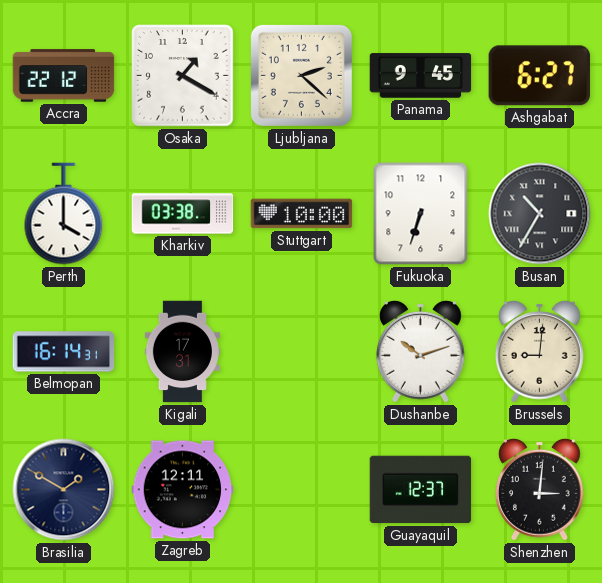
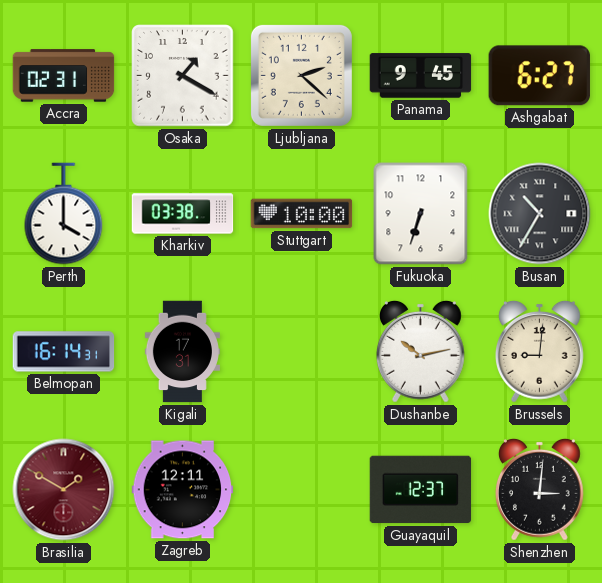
Accra: 22:12 -> 02:31 (64, 76)
Dushanbe: 10:12 -> 10:13 (420, 351)
Brasilia dial: navy -> burgundy (64, 490)
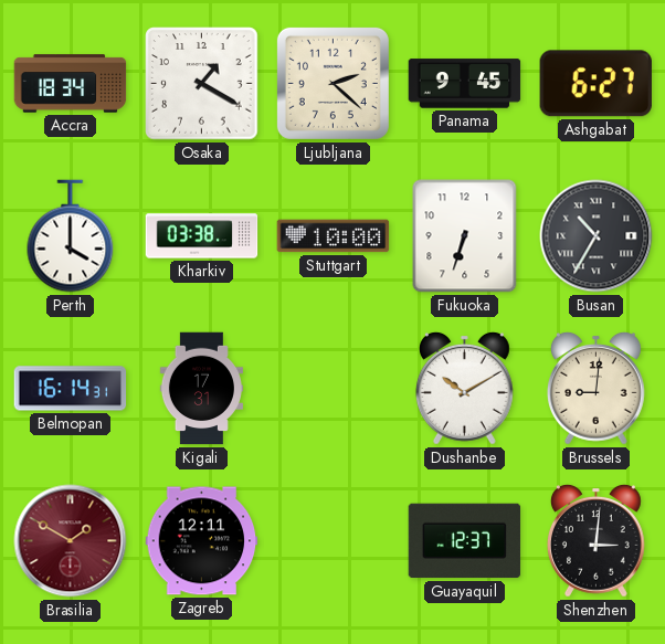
Accra: 02:31 -> 18:34 (71, 84)
Dushanbe: 10:13 -> 10:10 (464, 388)
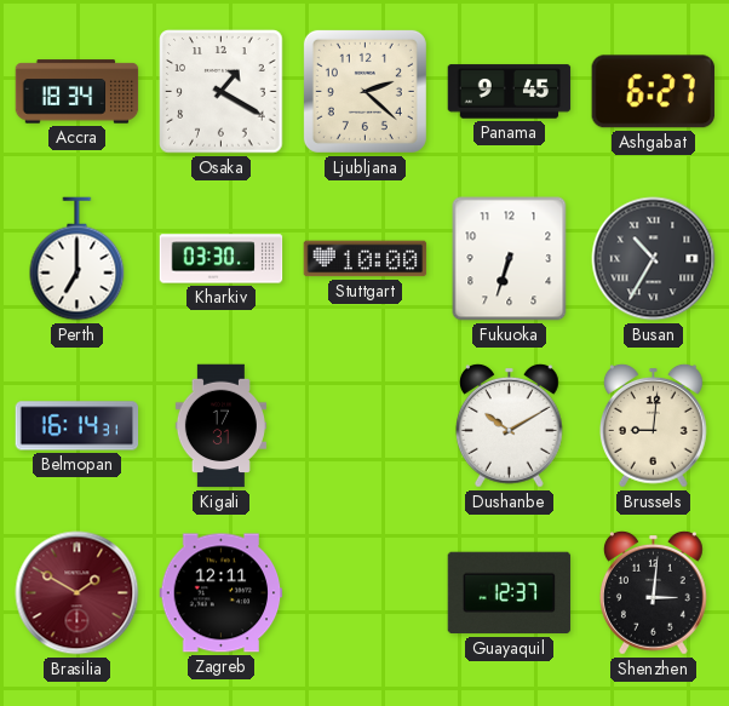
Perth: 4:00 -> 7:00 (78, 259)
Kharkiv: 03:38 -> 03:30 (222, 259)
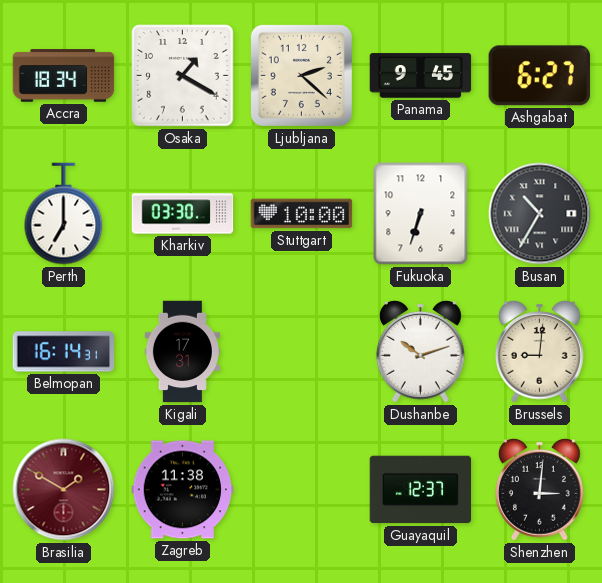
Dushanbe: 10:10 -> 10:12 (420, 351)
Zagreb: 12:11 -> 11:38 (183, 490)
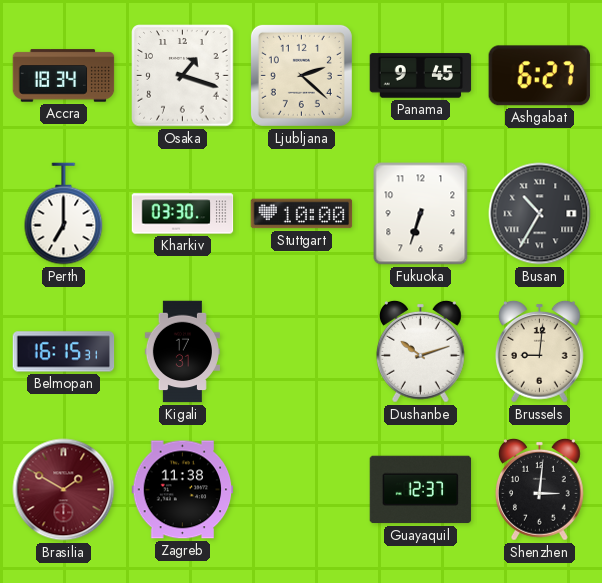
Osaka: 1:20 -> 1:18 (183, 76)
Belmopan: 16:14 -> 16:15 (64, 352)
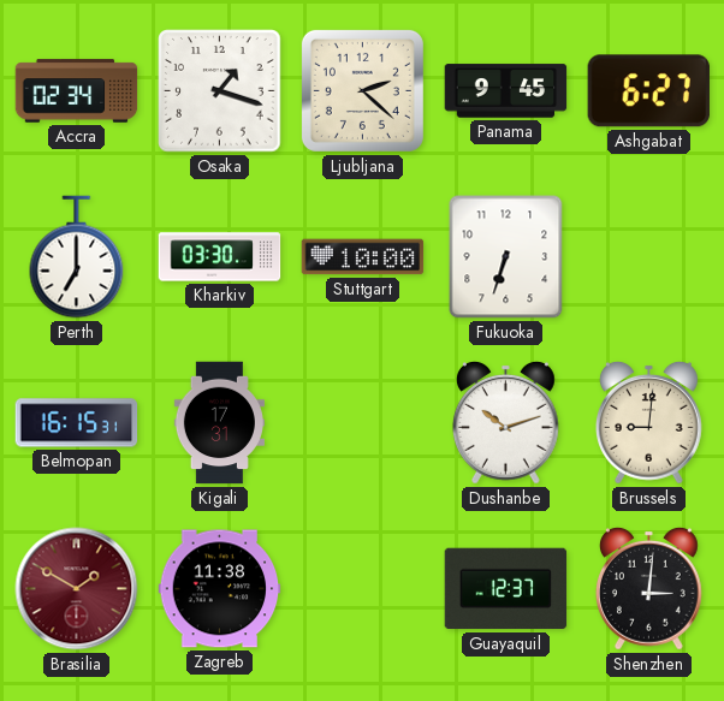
Accra: 18:34 -> 02:34 (77, 91)
Busan: 10:35 -> none (540, 214)
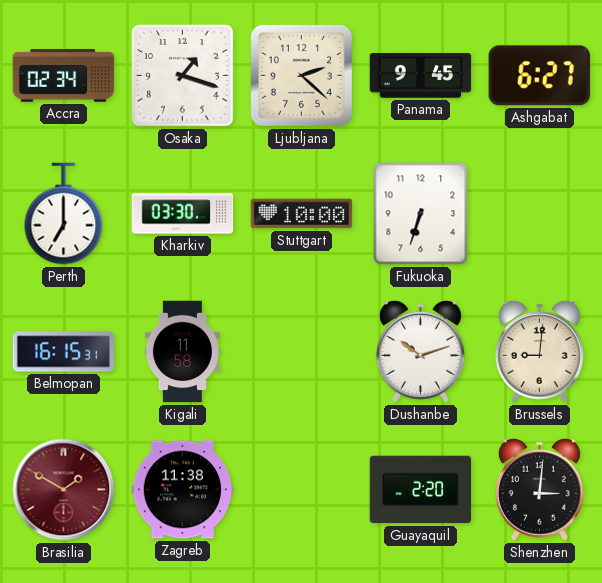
Kigali: 17:31 -> 11:58 (182, 352)
Guayaquil: 12:37 -> 2:20 (421, 490)
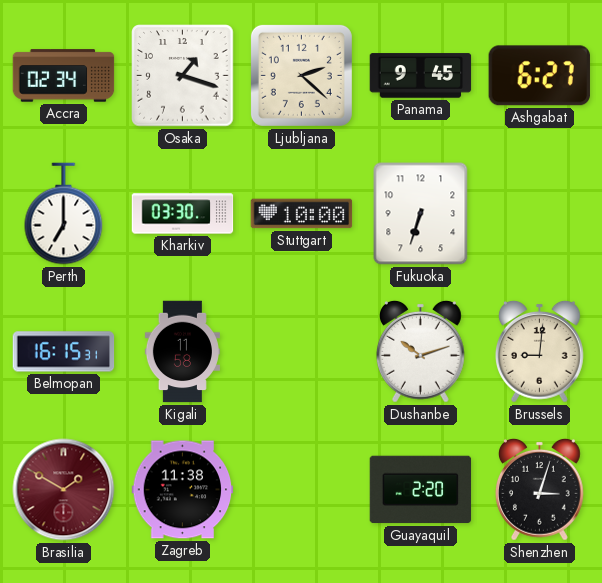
Shenzhen: 3:01 -> 3:03 (539, 489)
